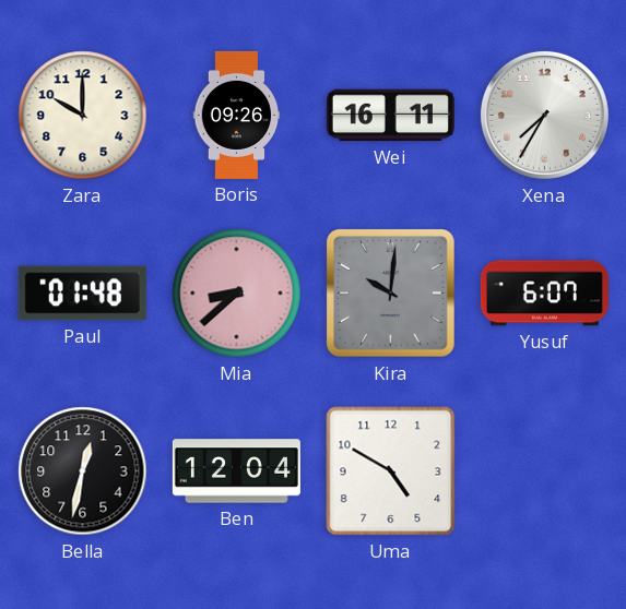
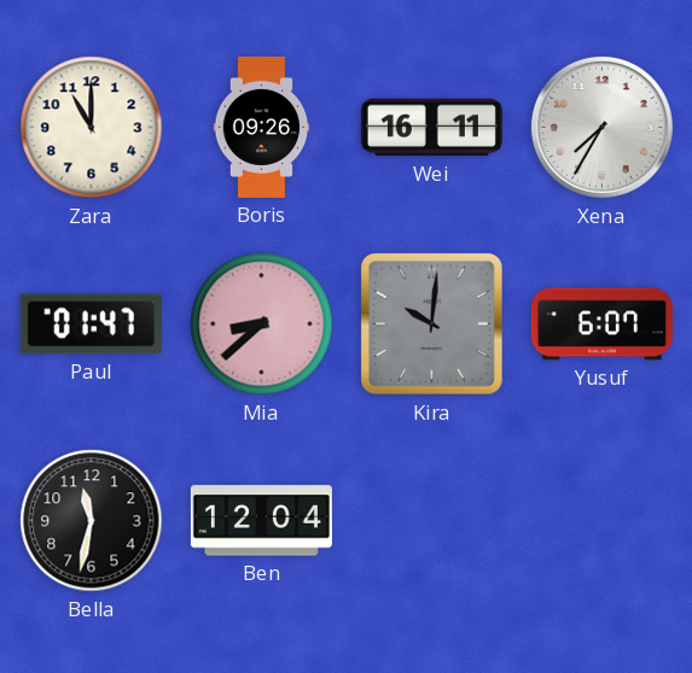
Zara: 10:00 -> 11:00 (92, 128)
Paul: 01:48 -> 01:47 (91, 324)
Bella: 12:32 -> 11:32 (92, 521)
Uma: 4:50 -> none (391, 471)
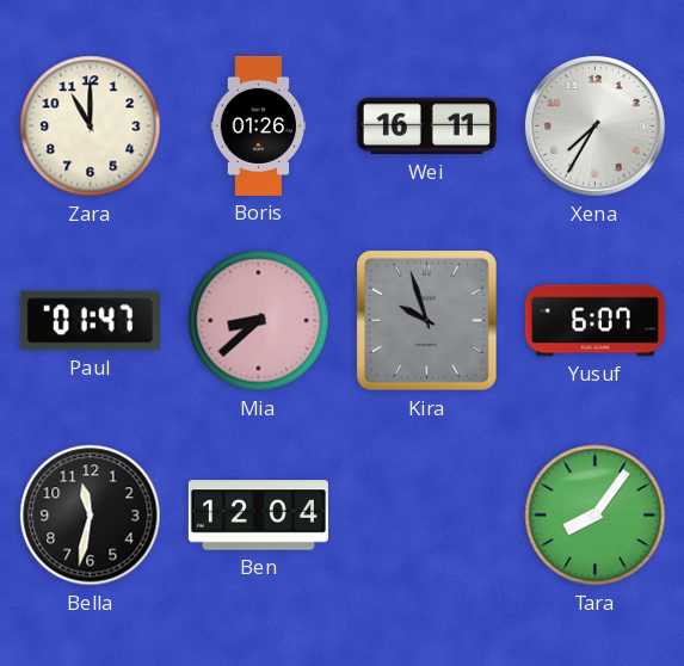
Boris: 09:26 -> 01:26 (259, 125)
Kira: 10:01 -> 9:57 (427, 321)
Tara: none -> 8:06 (596, 516)
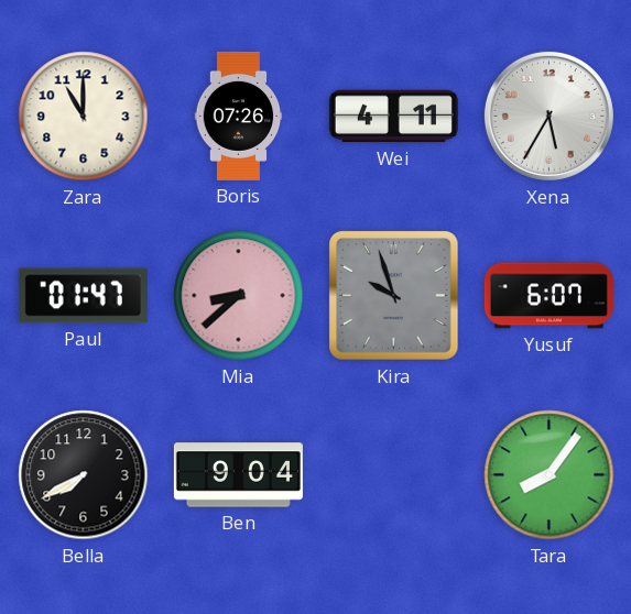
Boris: 01:26 -> 07:26 (239, 116)
Wei: 16:11 -> 4:11 (393, 117)
Xena: 7:35 -> 5:35 (548, 116)
Bella: 11:32 -> 7:40 (84, 475)
Ben: 12:04 -> 9:04 (238, 475)
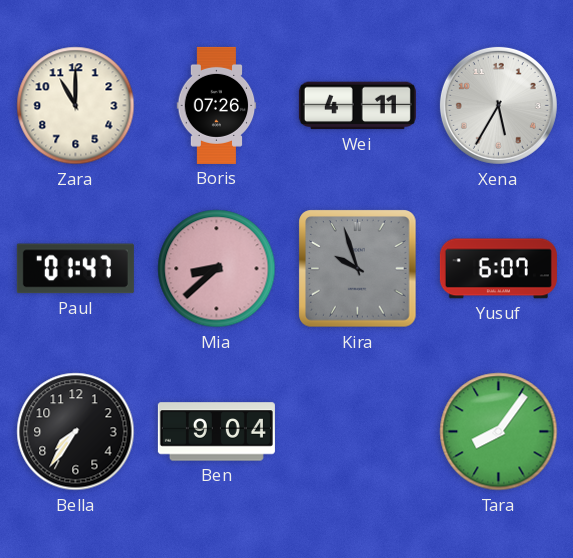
Bella: 7:40 -> 7:36 (76, 432)
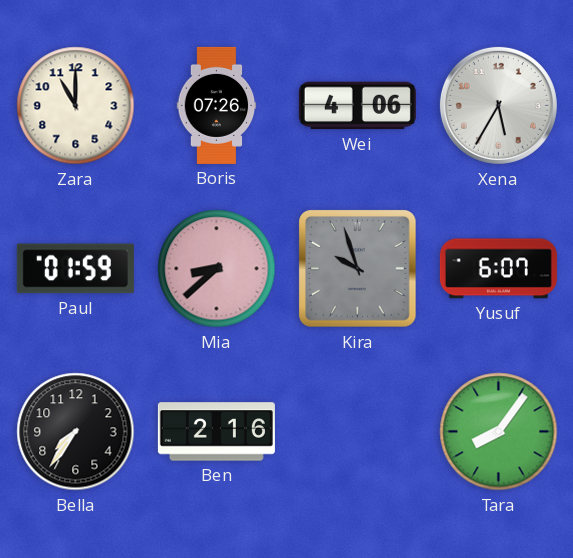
Wei: 4:11 -> 4:06 (357, 106)
Paul: 01:47 -> 01:59 (75, 269)
Ben: 9:04 -> 2:16 (216, 432)
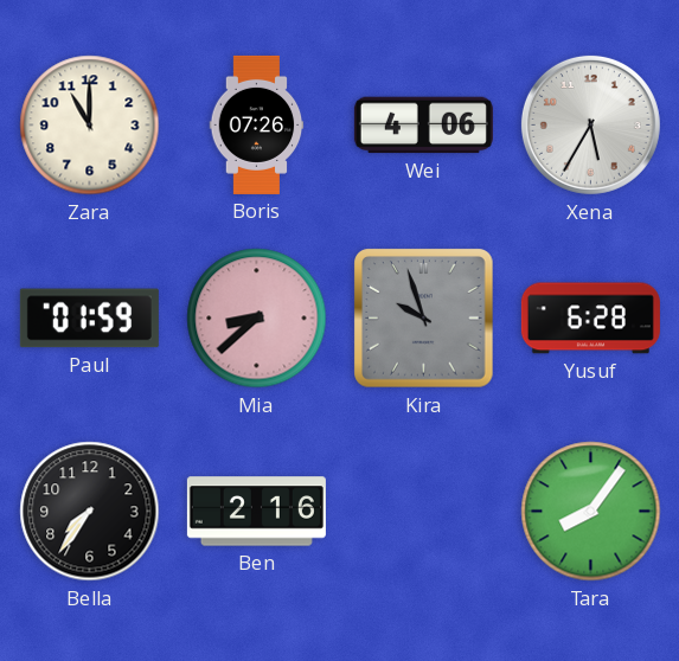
Yusuf: 6:07 -> 6:28 (590, 319)
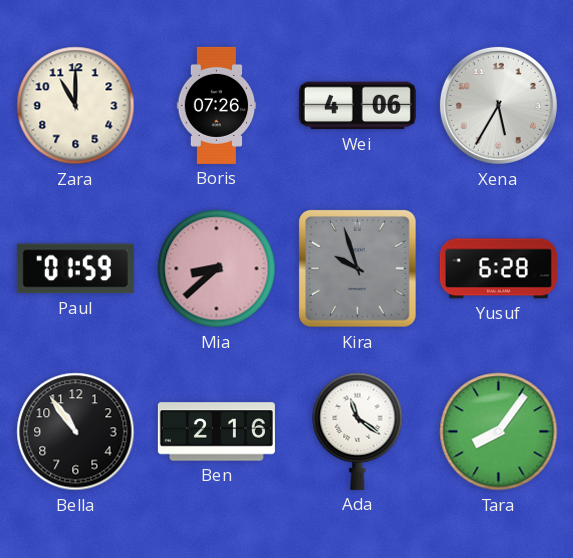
Bella: 7:36 -> 10:54 (76, 432)
Ada: none -> 11:21 (358, 431)
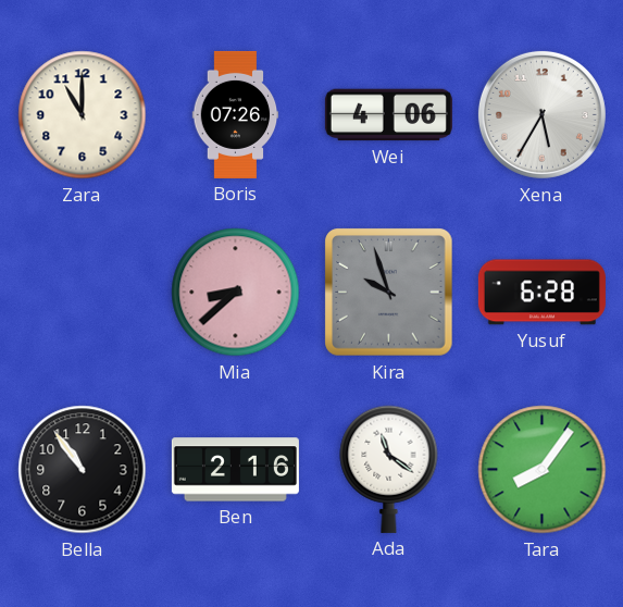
Paul: 01:59 -> none (75, 269)
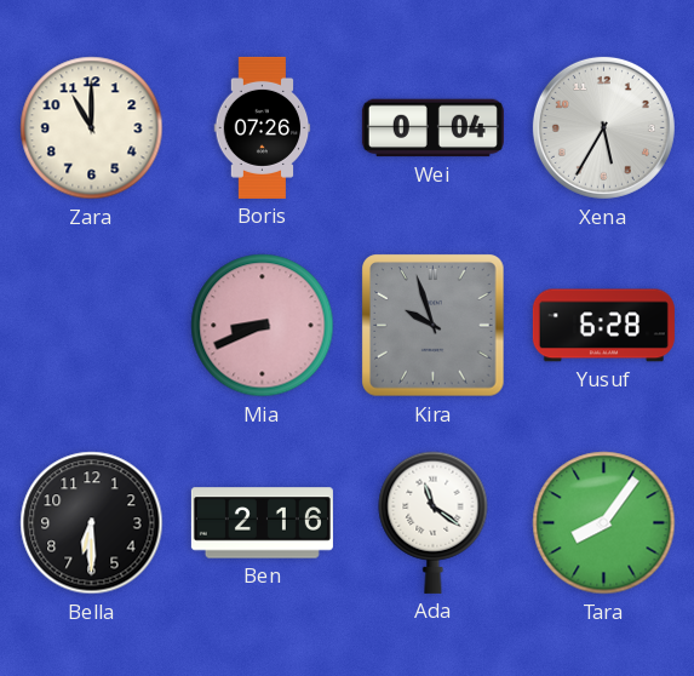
Wei: 4:06 -> 0:04 (432, 128)
Mia: 8:38 -> 8:41 (263, 326)
Bella: 10:54 -> 6:30 (92, 523)
